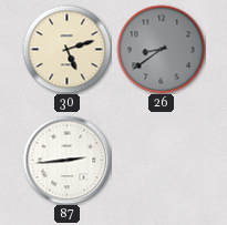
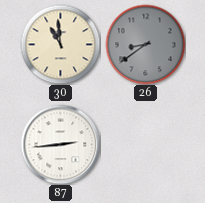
30: 5:12 -> 10:59 (60, 44)
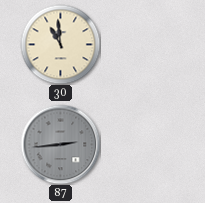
26: 8:39 -> none (145, 44)
87 dial: white -> grey (60, 144)
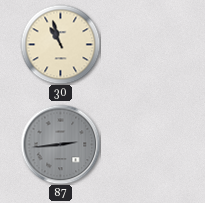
30: 10:59 -> 10:57 (60, 44)
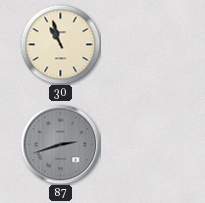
87: 2:44 -> 2:42 (60, 144)
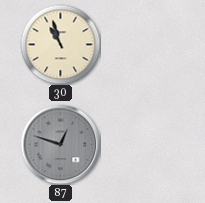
87: 2:42 -> 12:48 (60, 144)
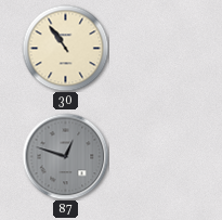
30: 10:57 -> 10:54 (65, 48)
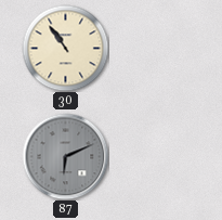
87: 12:48 -> 6:11 (65, 156)
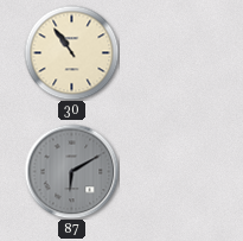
87: 6:11 -> 6:10 (71, 171)
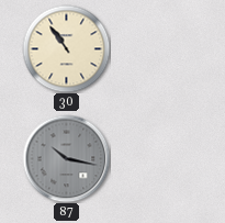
87: 6:10 -> 10:17 (66, 158)
